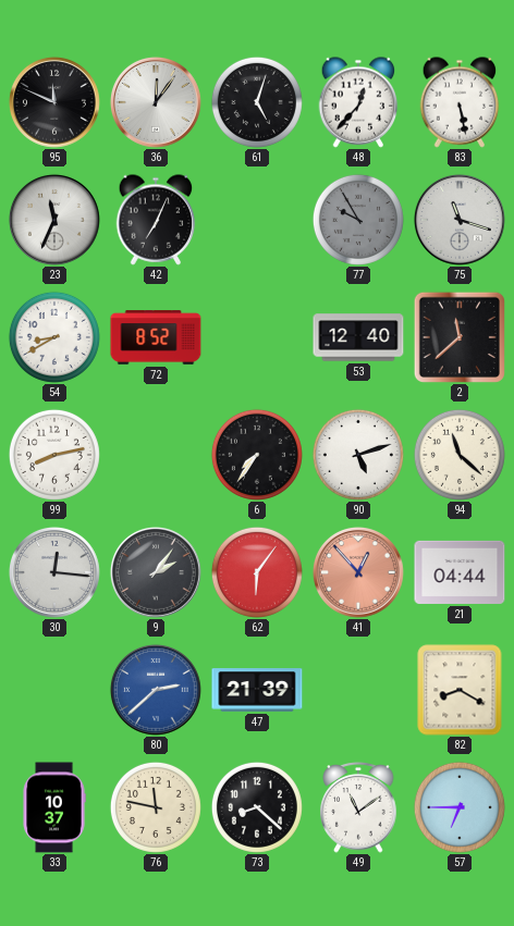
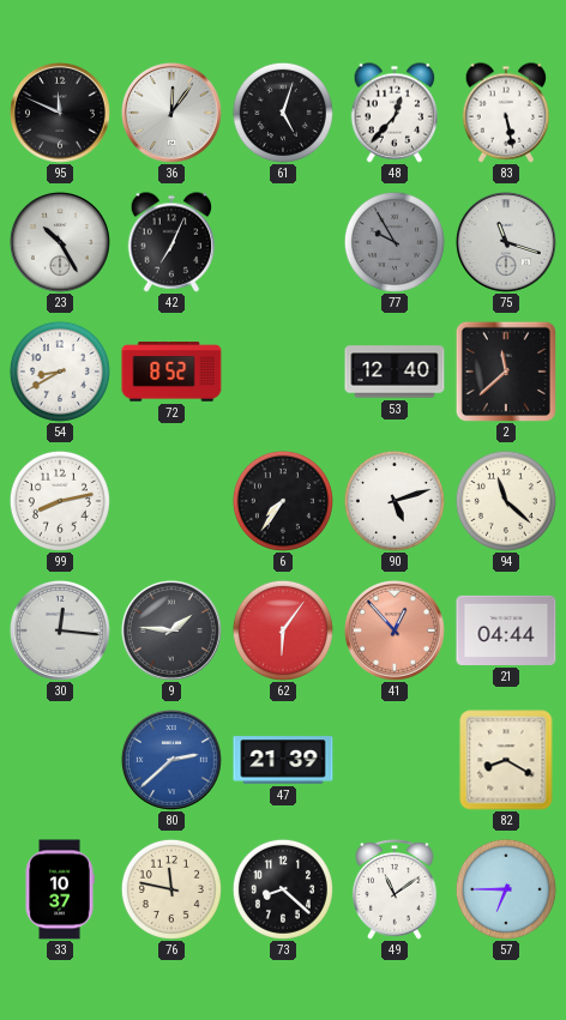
23: 11:34 -> 10:25 (60, 242)
9: 2:06 -> 1:46 (171, 630)
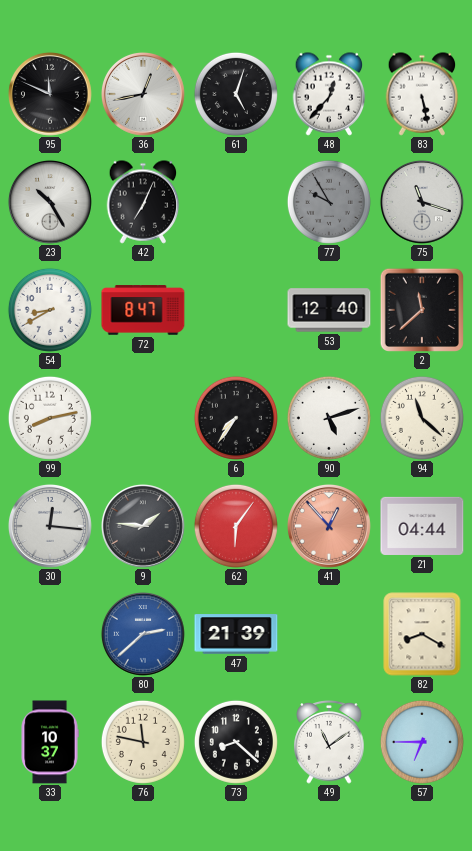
36: 12:06 -> 12:43 (143, 94)
72: 8:52 -> 8:47 (143, 310)
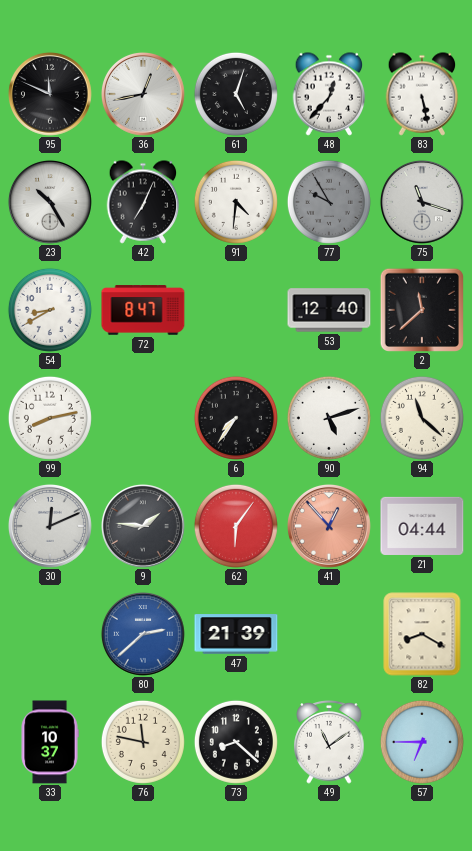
91: none -> 4:31 (236, 202)
30: 12:16 -> 12:11 (50, 526)
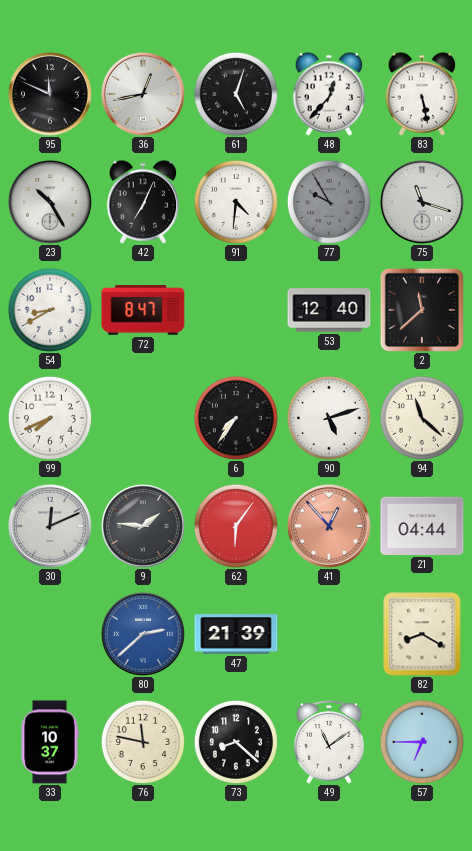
99: 8:13 -> 7:41 (50, 418)
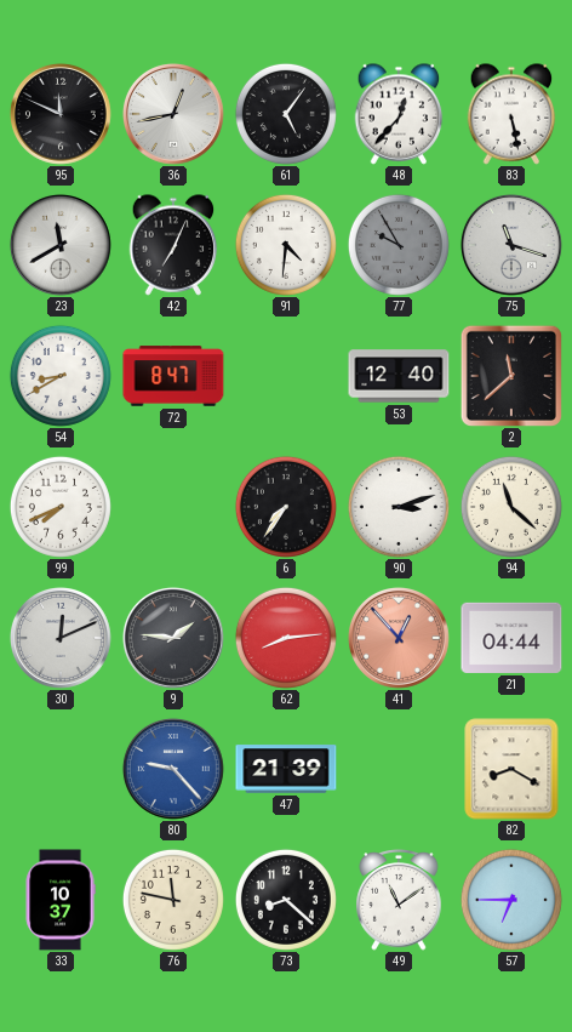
61: 5:03 -> 5:06 (286, 114)
23: 10:25 -> 11:40 (61, 245)
90: 5:12 -> 3:12 (399, 507)
62: 6:06 -> 8:14 (286, 638)
80: 2:38 -> 9:23 (173, 769)
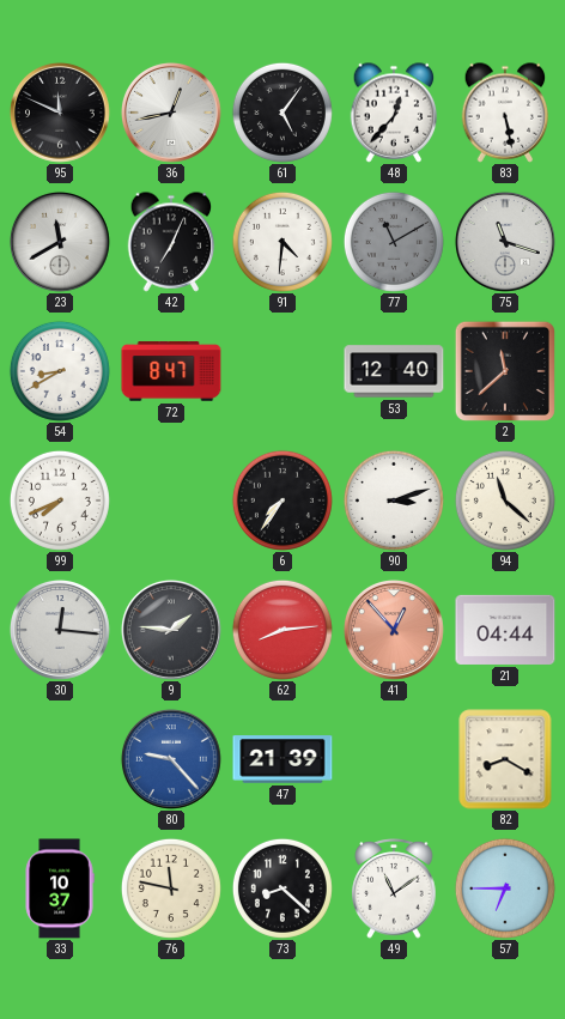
77: 9:55 -> 11:10 (394, 242)
30: 12:11 -> 12:16 (60, 630)
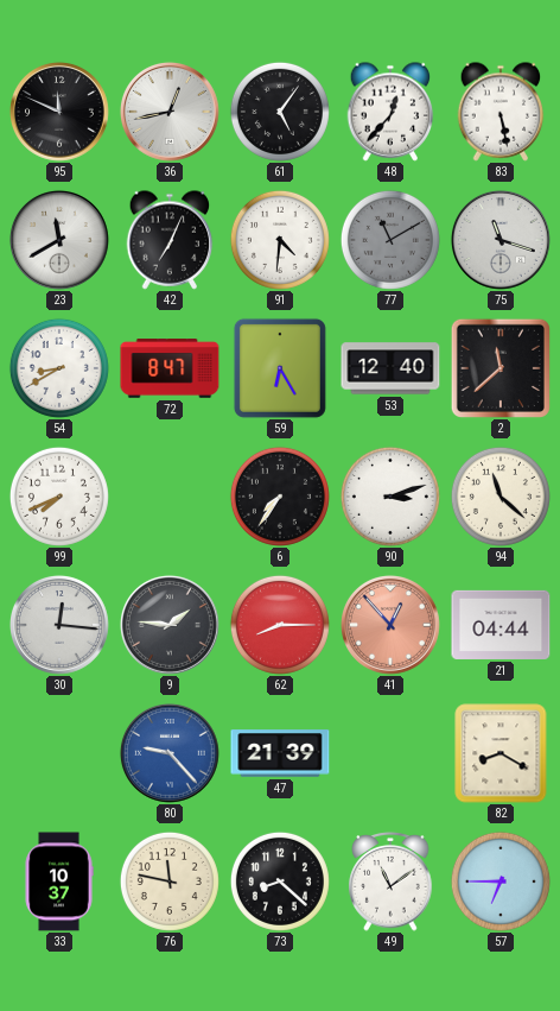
59: none -> 6:25 (280, 368)
62: 8:14 -> 8:15 (280, 625)
